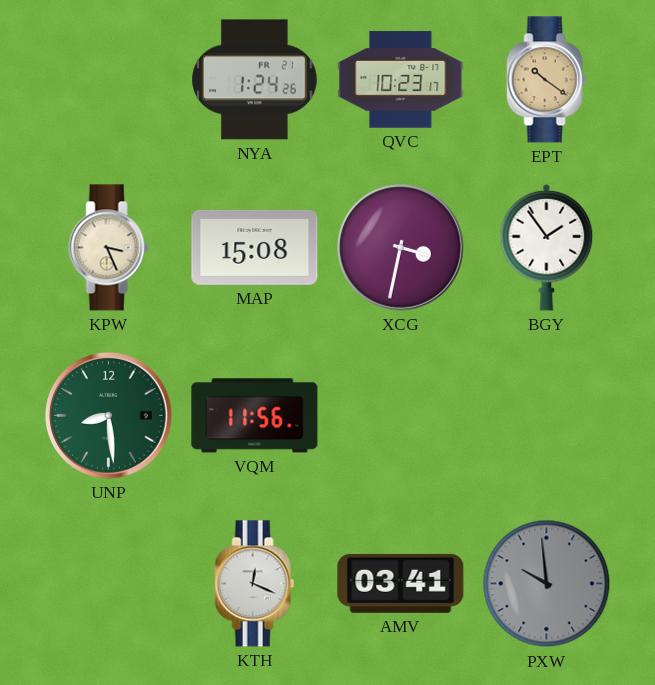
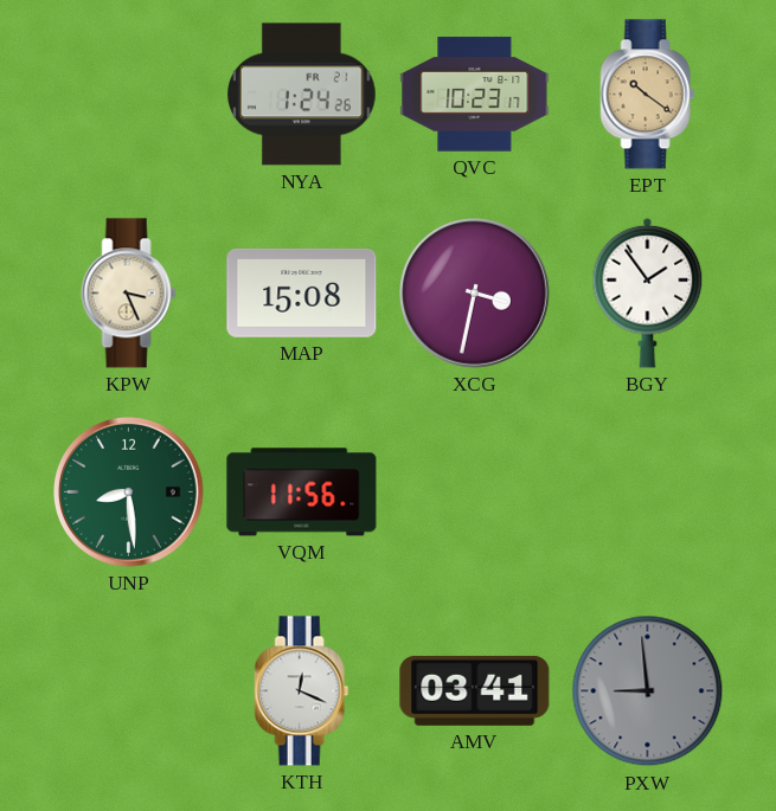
PXW: 9:59 -> 8:59 (648, 691)
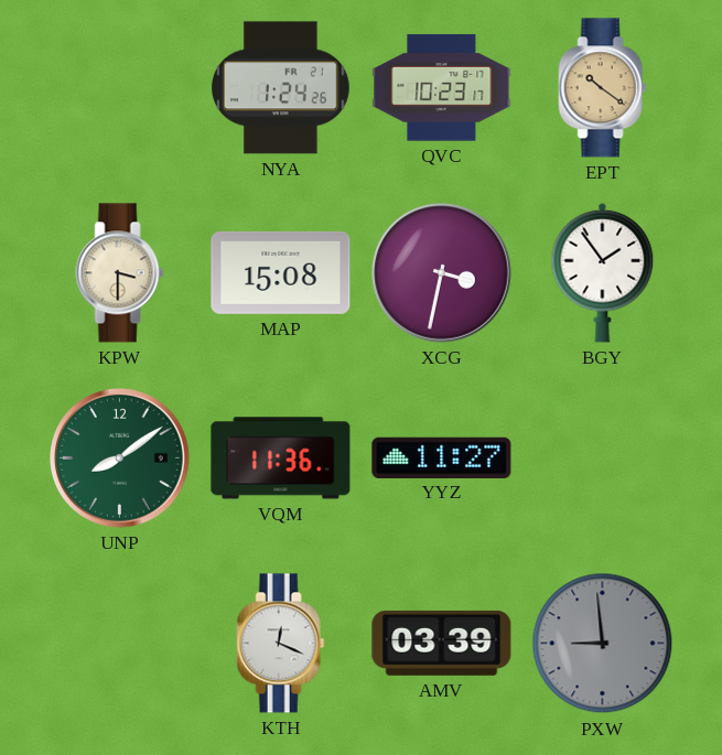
KPW: 3:26 -> 3:30 (120, 273)
UNP: 8:29 -> 8:09 (120, 459)
VQM: 11:56 -> 11:36 (281, 459)
YYZ: none -> 11:27 (442, 457)
AMV: 03:41 -> 03:39 (442, 643)
